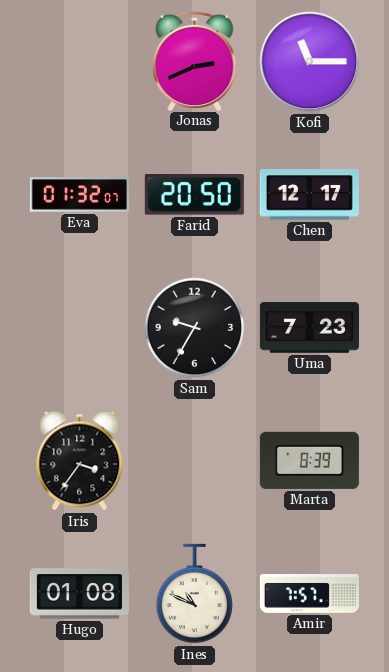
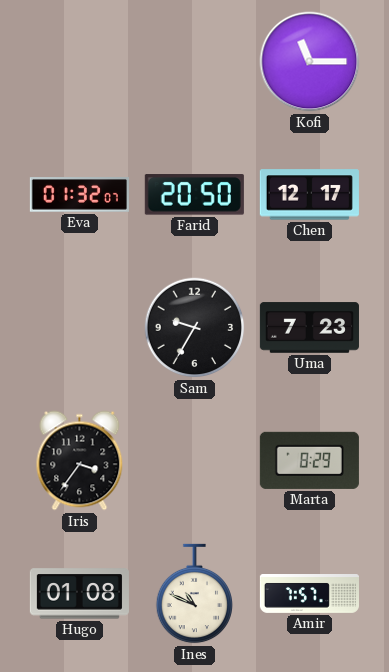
Jonas: 2:41 -> none (195, 60)
Marta: 8:39 -> 8:29 (309, 460)
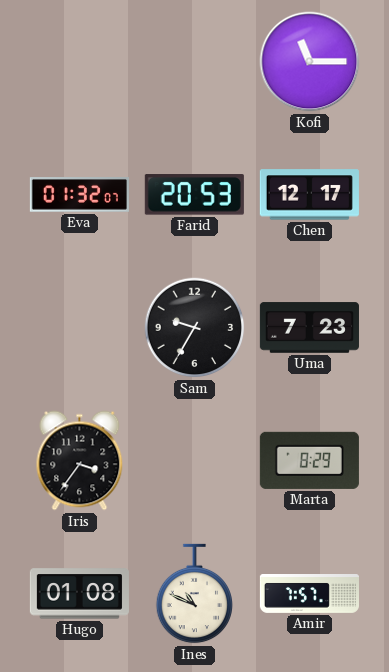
Farid: 20:50 -> 20:53 (194, 195)
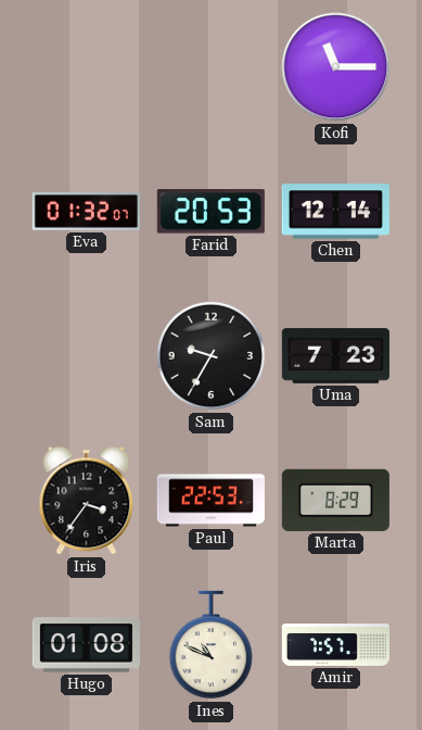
Chen: 12:17 -> 12:14 (335, 212)
Paul: none -> 22:53 (210, 501)
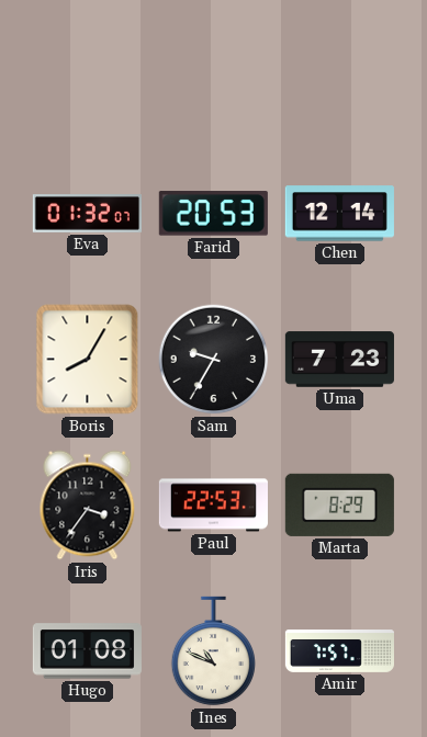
Kofi: 11:15 -> none (336, 67)
Boris: none -> 8:05 (88, 360)
